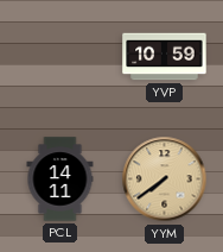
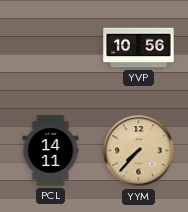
YVP: 10:59 -> 10:56 (139, 48)
YYM: 7:39 -> 7:37 (139, 151)
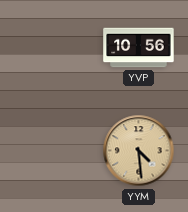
PCL: 14:11 -> none (51, 151)
YYM: 7:37 -> 4:29 (139, 151)
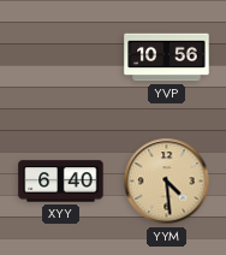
XYY: none -> 6:40 (61, 182)
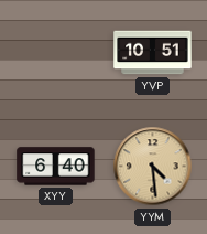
YVP: 10:56 -> 10:51 (153, 53)
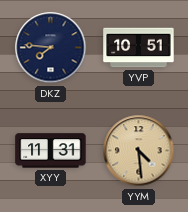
DKZ: none -> 7:46 (51, 48)
XYY: 6:40 -> 11:31 (51, 151)
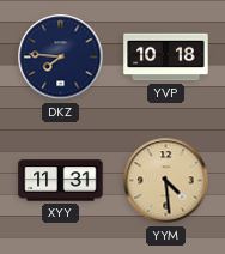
YVP: 10:51 -> 10:18 (166, 58)
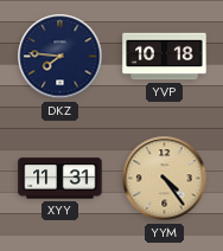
YYM: 4:29 -> 4:24 (165, 179)
